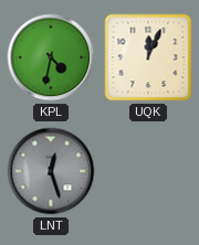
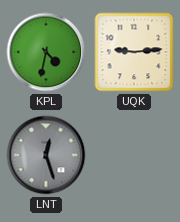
UQK: 12:04 -> 9:14 (134, 52)
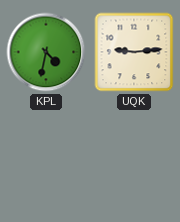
LNT: 12:27 -> none (46, 155)
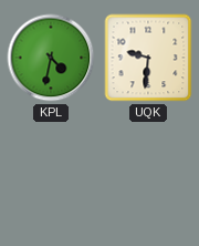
UQK: 9:14 -> 9:31 (148, 58)
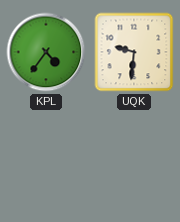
KPL: 4:32 -> 4:36 (46, 52)
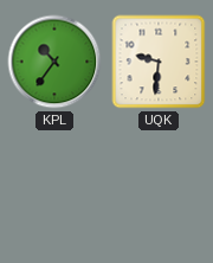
KPL: 4:36 -> 10:36 (54, 62)
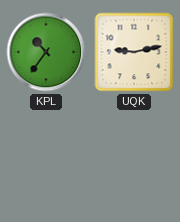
UQK: 9:31 -> 9:13 (134, 52)
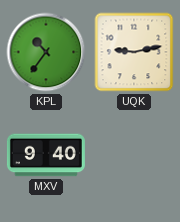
MXV: none -> 9:40 (46, 155)
